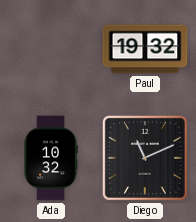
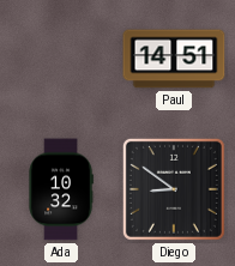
Paul: 19:32 -> 14:51 (174, 59)
Diego: 11:11 -> 8:51 (174, 189)
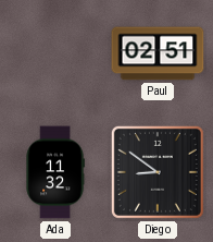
Paul: 14:51 -> 02:51 (158, 53)
Ada: 10:32 -> 11:32 (55, 172)
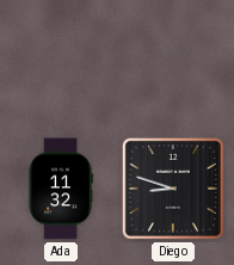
Paul: 02:51 -> none (158, 53)
Diego: 8:51 -> 8:48 (173, 189)
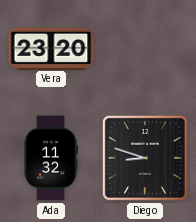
Vera: none -> 23:20 (51, 48)
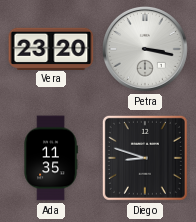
Petra: none -> 3:17 (145, 49)
Ada: 11:32 -> 11:35 (51, 158)
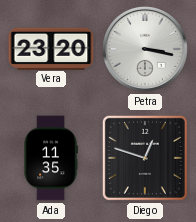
Diego: 8:48 -> 12:48 (145, 158)
